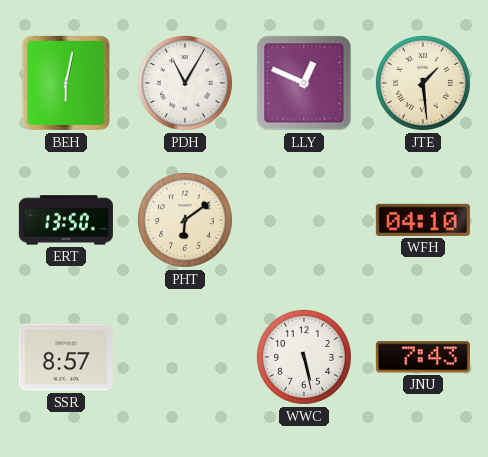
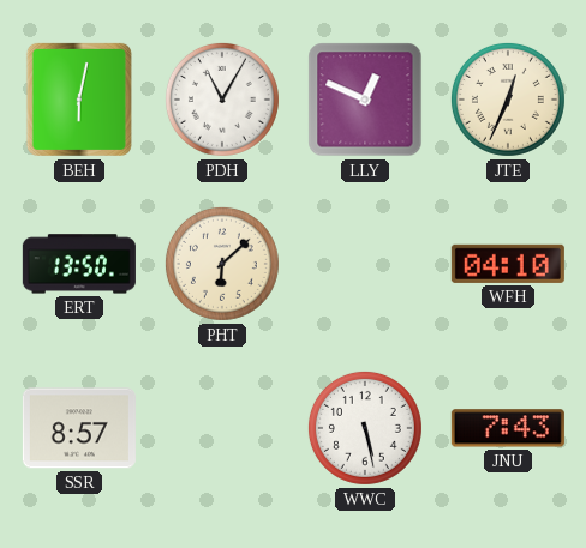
JTE: 1:29 -> 12:34 (508, 100)
PHT: 6:09 -> 6:08 (222, 264)
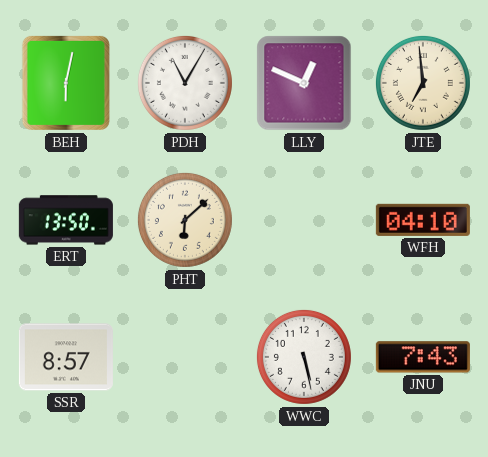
JTE: 12:34 -> 6:59 (423, 83)
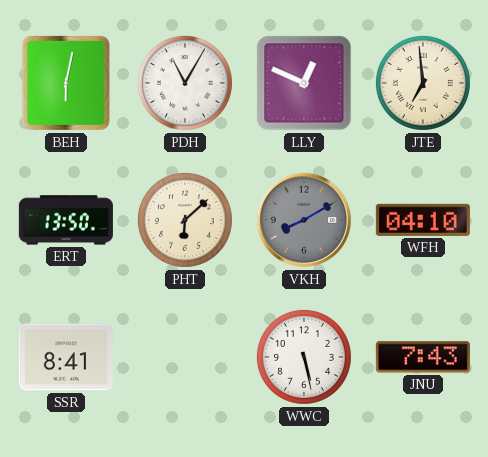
VKH: none -> 8:10 (304, 220)
SSR: 8:57 -> 8:41 (66, 357)
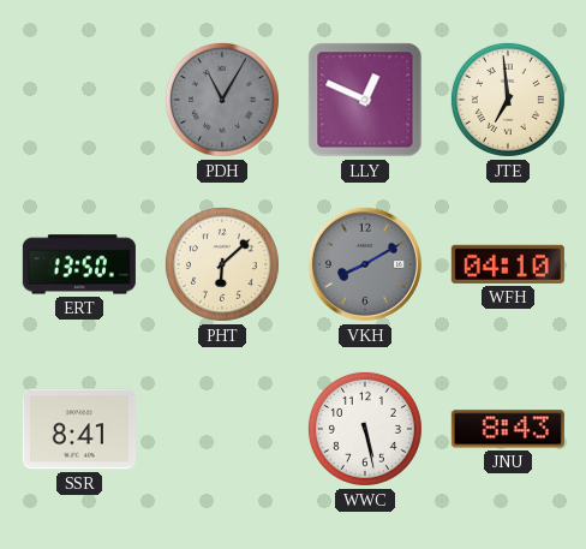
BEH: 6:02 -> none (66, 83)
PDH dial: white -> grey (222, 100)
JNU: 7:43 -> 8:43 (508, 429)
